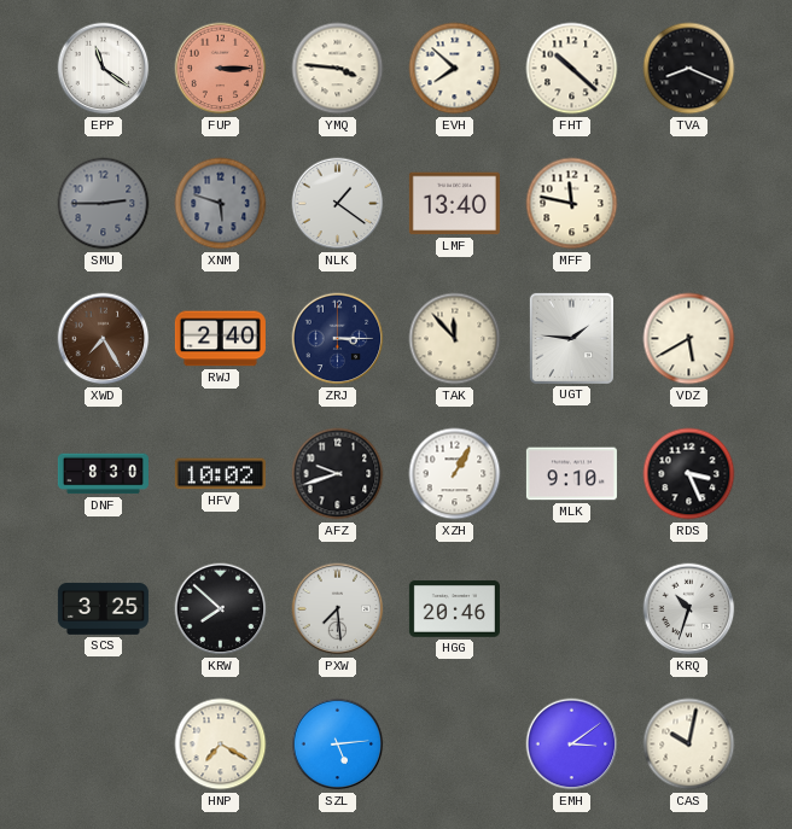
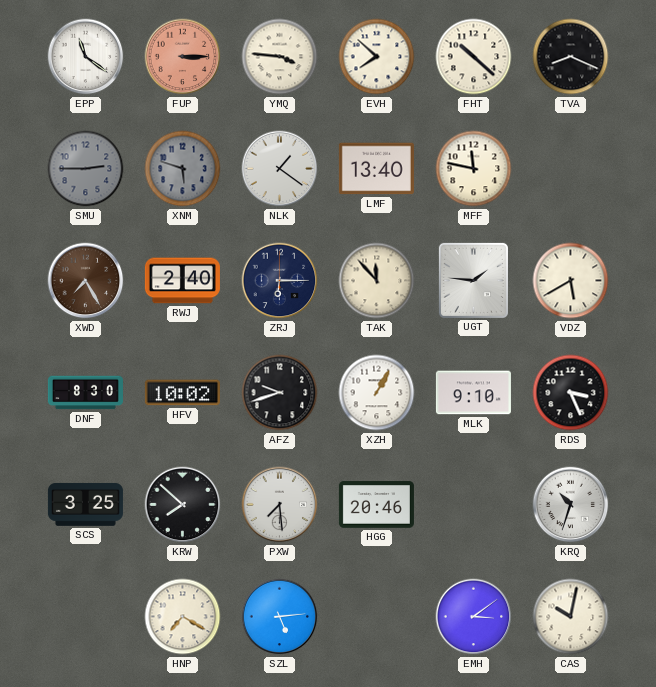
ZRJ: 3:15 -> 6:15 (280, 281)
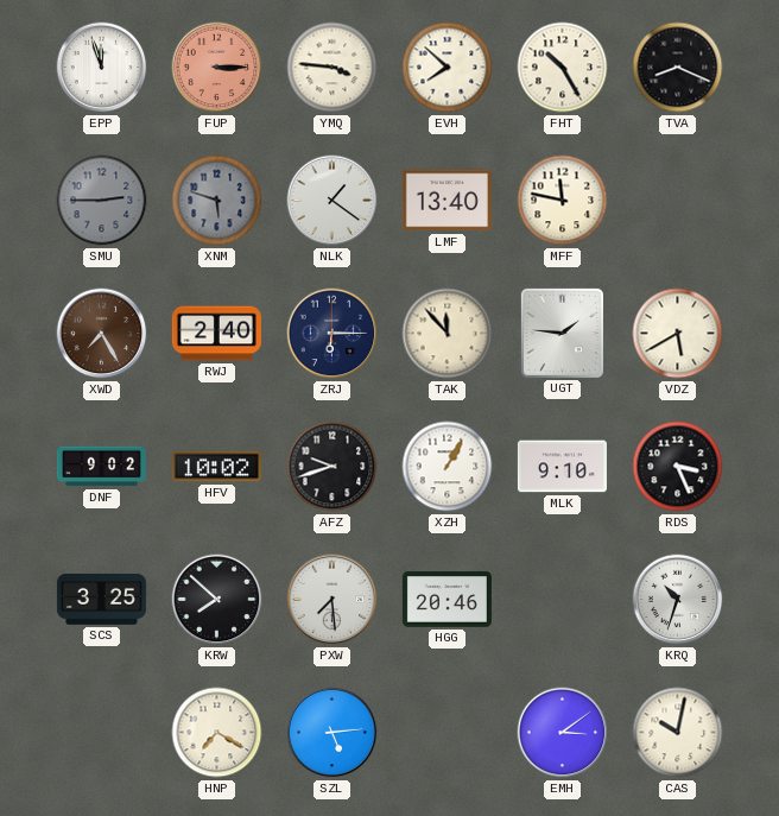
EPP: 11:21 -> 11:57 (102, 68)
FHT: 10:22 -> 10:25 (563, 68)
DNF: 8:30 -> 9:02 (101, 467)
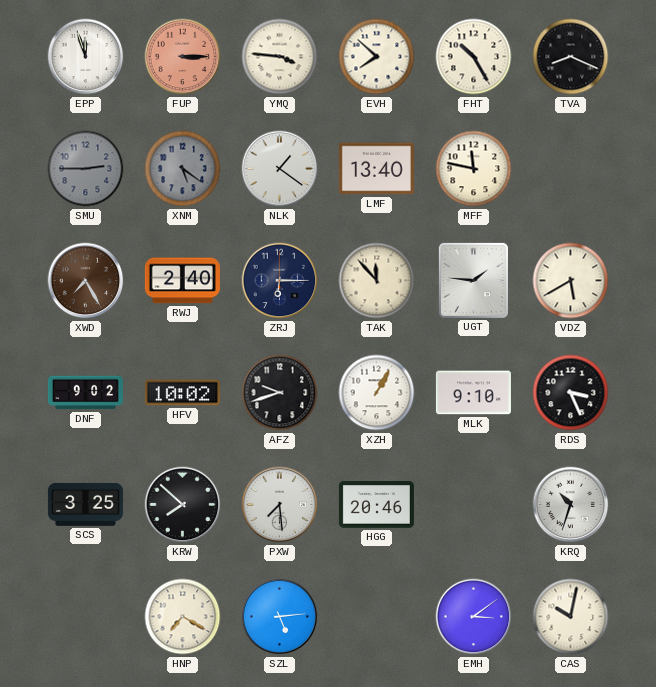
XNM: 5:48 -> 5:21 (183, 169)
